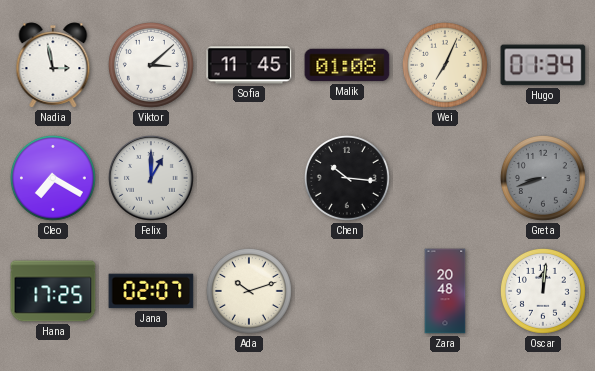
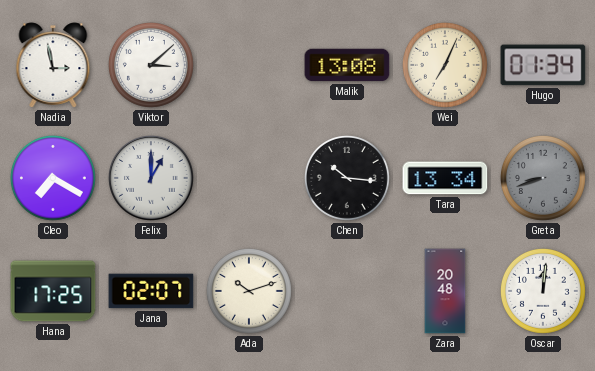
Sofia: 11:45 -> none (249, 65)
Malik: 01:08 -> 13:08 (347, 65)
Tara: none -> 13:34 (445, 178)
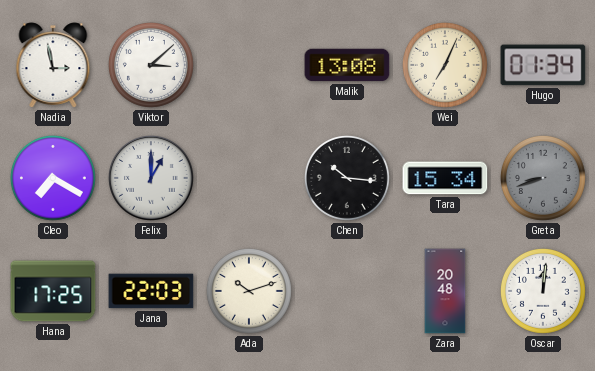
Tara: 13:34 -> 15:34 (445, 178)
Jana: 02:07 -> 22:03 (151, 291)
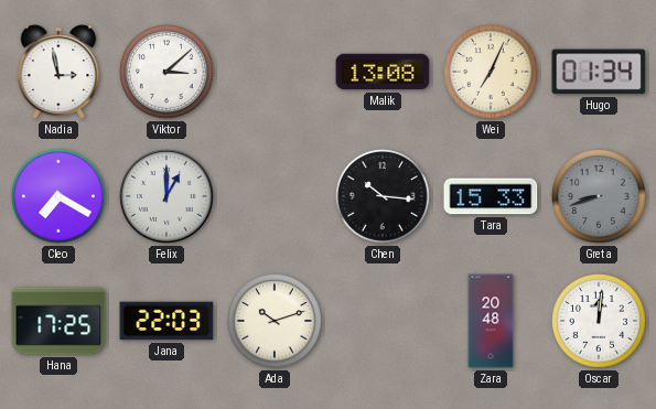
Tara: 15:34 -> 15:33 (491, 196)
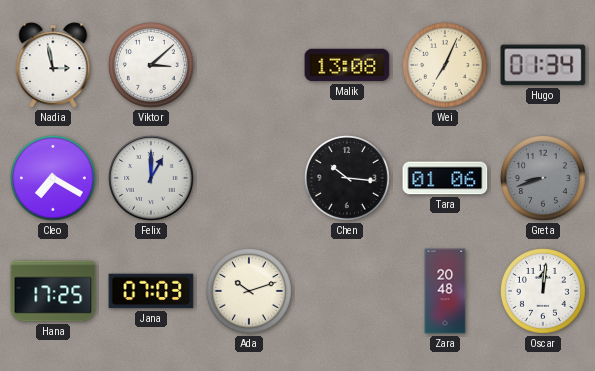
Tara: 15:33 -> 01:06 (445, 178)
Jana: 22:03 -> 07:03 (151, 291)
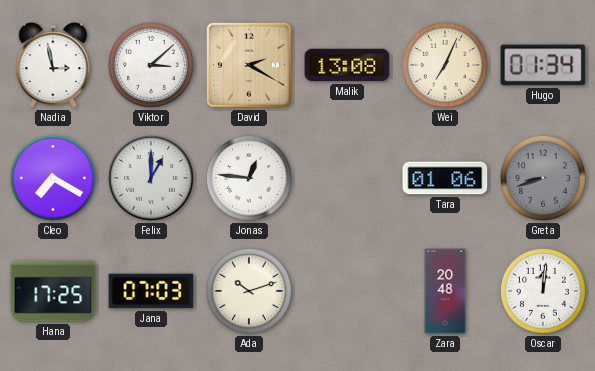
David: none -> 2:20 (249, 65)
Jonas: none -> 12:46 (249, 178)
Chen: 10:16 -> none (347, 178)
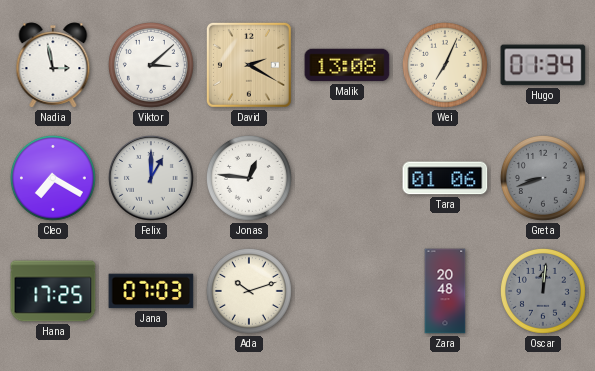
Oscar dial: white -> grey (543, 291)
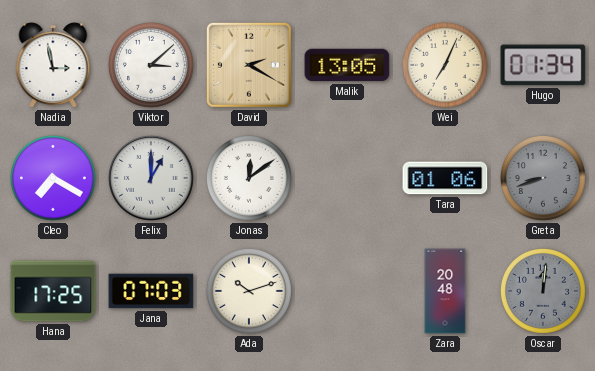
Malik: 13:08 -> 13:05 (347, 65)
Jonas: 12:46 -> 12:09 (249, 178)
